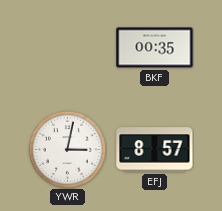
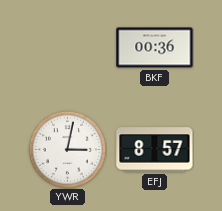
BKF: 00:35 -> 00:36 (155, 48)
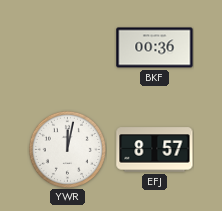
YWR: 3:02 -> 12:02 (67, 149)
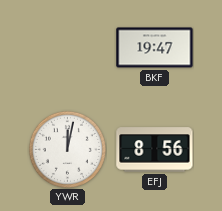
BKF: 00:36 -> 19:47 (155, 48)
EFJ: 8:57 -> 8:56 (155, 150)
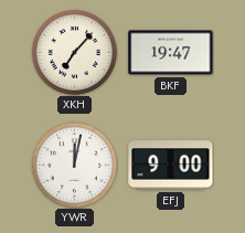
XKH: none -> 7:07 (74, 52)
EFJ: 8:56 -> 9:00 (171, 166)
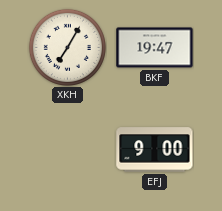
XKH: 7:07 -> 7:05 (67, 47)
YWR: 12:02 -> none (74, 165)
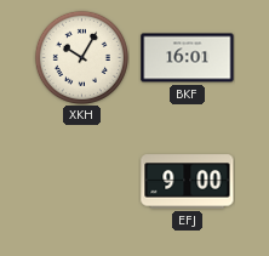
XKH: 7:05 -> 10:05 (81, 57)
BKF: 19:47 -> 16:01 (188, 58)
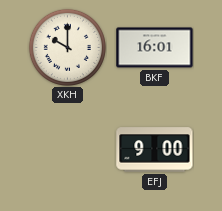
XKH: 10:05 -> 10:00 (67, 47)
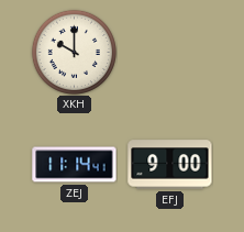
BKF: 16:01 -> none (155, 48)
ZEJ: none -> 11:14 (75, 165)
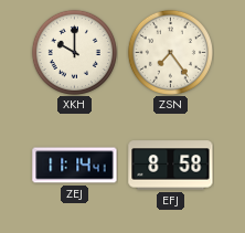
ZSN: none -> 7:24 (170, 52)
EFJ: 9:00 -> 8:58 (171, 166)
